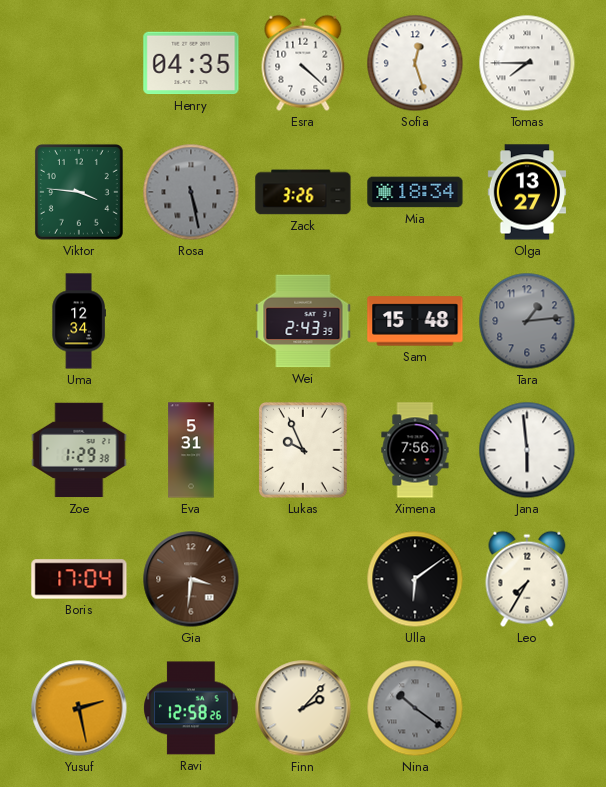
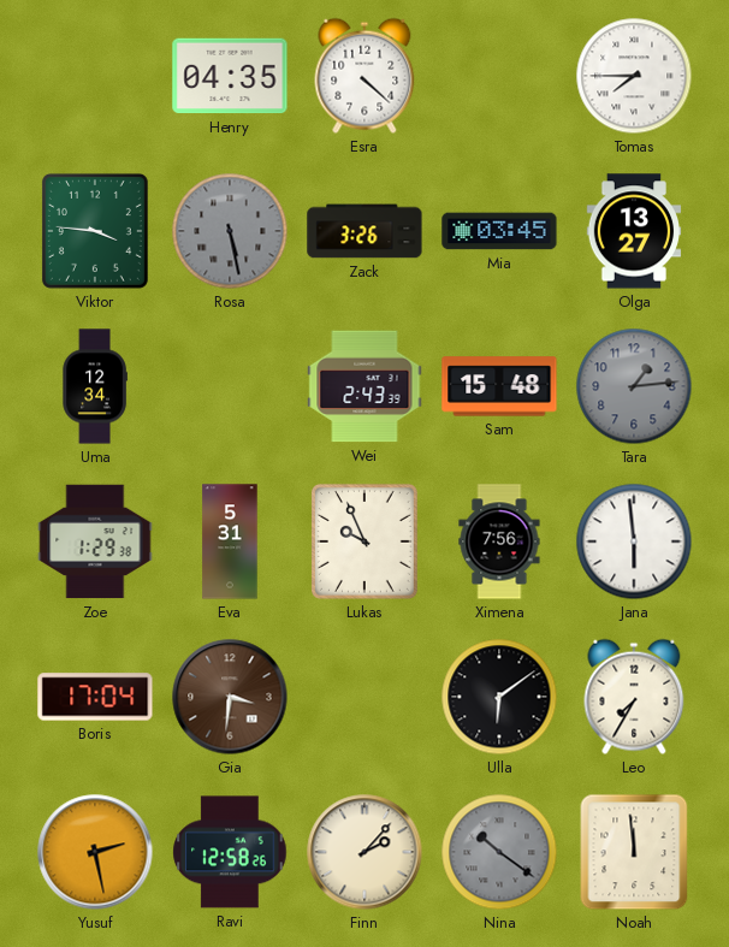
Sofia: 12:27 -> none (415, 63)
Mia: 18:34 -> 03:45 (499, 231)
Noah: none -> 11:59 (634, 852)
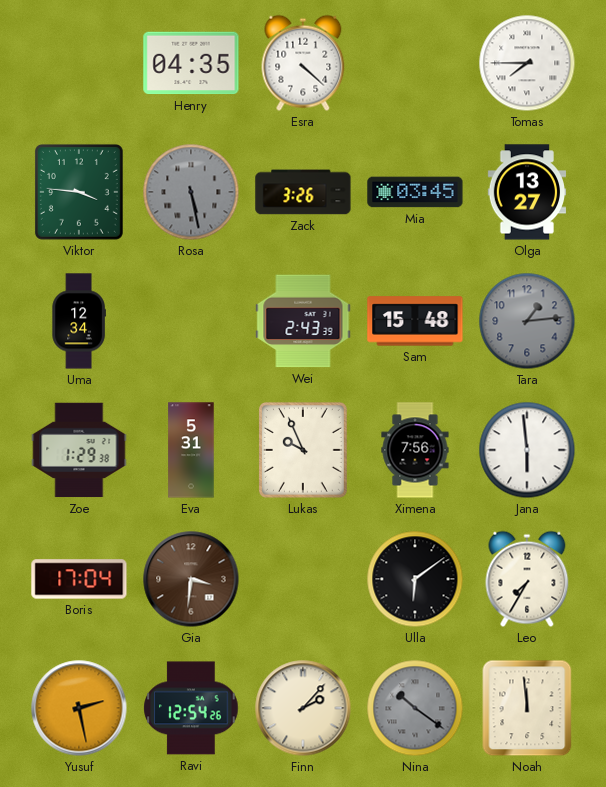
Ravi: 12:58 -> 12:54 (191, 708)
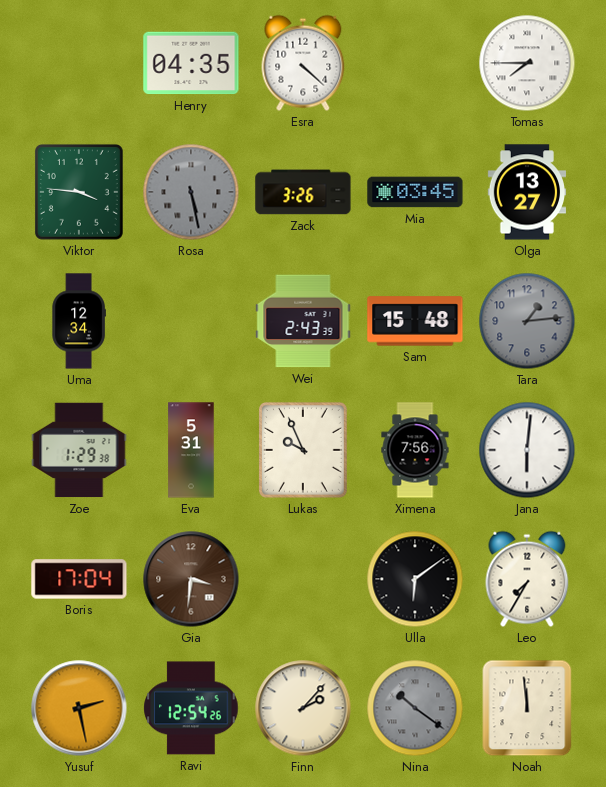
Jana: 5:59 -> 6:01 (527, 450)
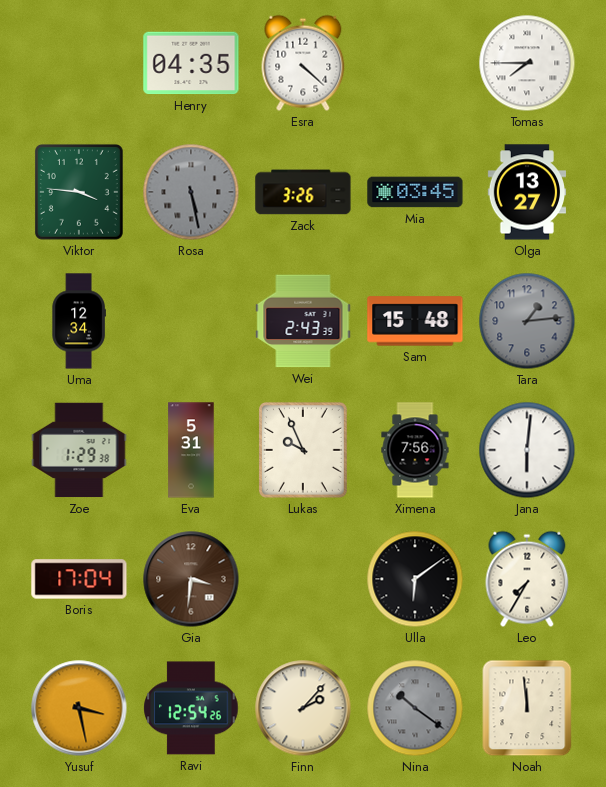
Yusuf: 2:28 -> 3:28 (79, 708)
